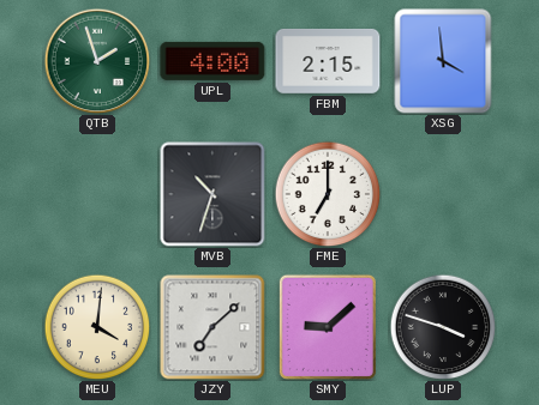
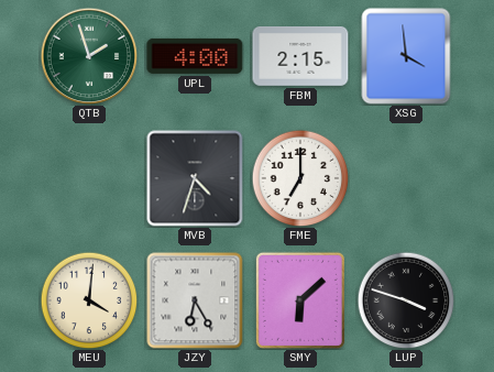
MVB: 10:33 -> 4:33 (195, 178)
JZY: 7:08 -> 6:25 (195, 300)
SMY: 9:08 -> 6:08 (300, 300)
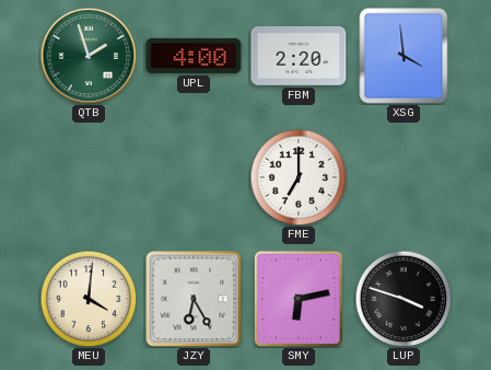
FBM: 2:15 -> 2:20 (299, 57)
MVB: 4:33 -> none (195, 178)
SMY: 6:08 -> 6:13 (299, 299)
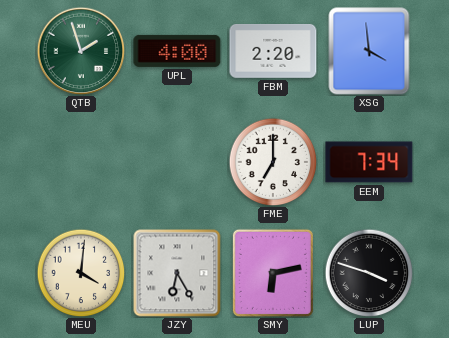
EEM: none -> 7:34 (369, 162)
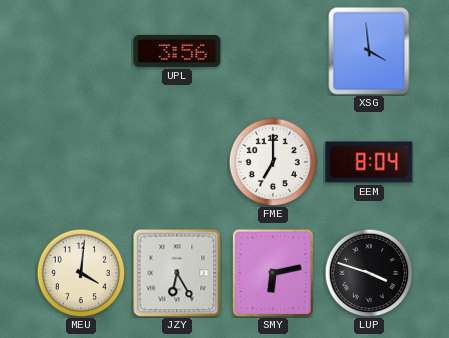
QTB: 1:57 -> none (81, 51)
UPL: 4:00 -> 3:56 (177, 51)
FBM: 2:20 -> none (273, 52)
EEM: 7:34 -> 8:04 (369, 162)
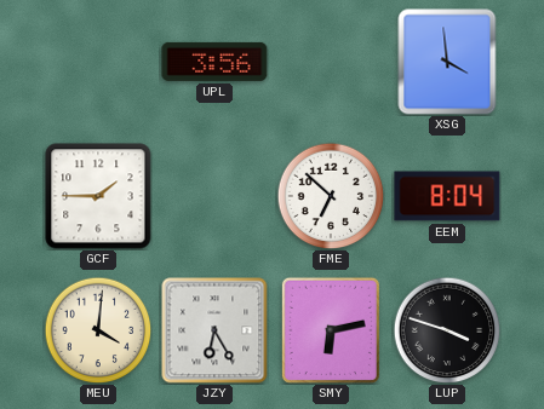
GCF: none -> 1:45 (98, 196)
FME: 7:00 -> 6:52 (331, 196)
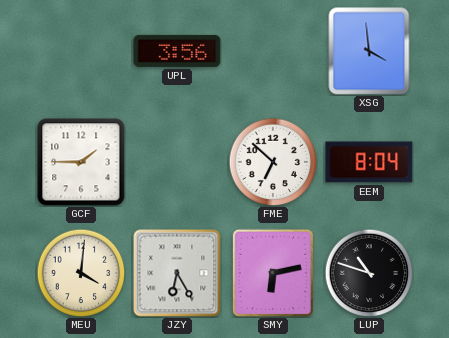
LUP: 3:48 -> 10:48 (369, 273)
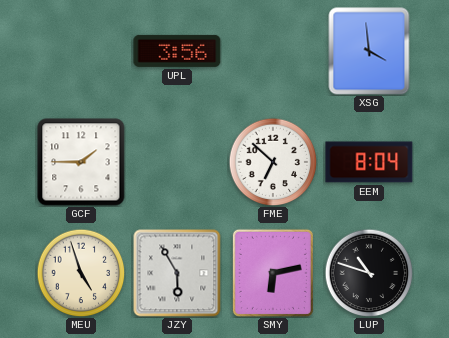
MEU: 4:01 -> 4:57 (81, 273)
JZY: 6:25 -> 5:55 (177, 273)
